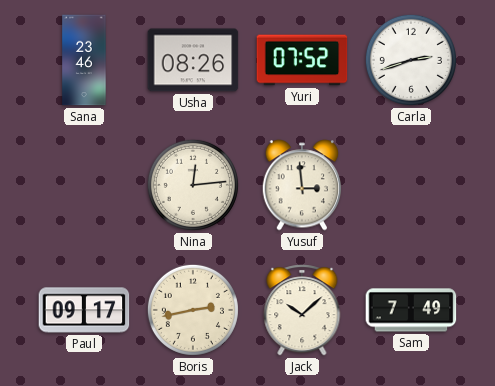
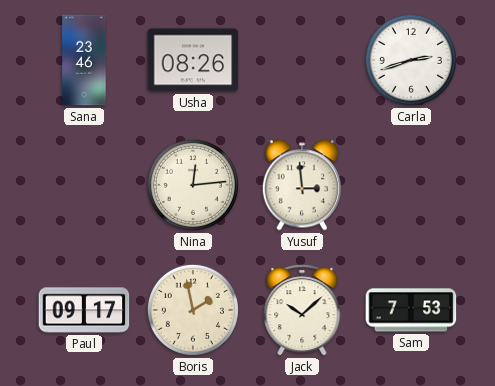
Yuri: 07:52 -> none (302, 60)
Boris: 2:43 -> 1:58 (193, 310)
Sam: 7:49 -> 7:53 (411, 310)
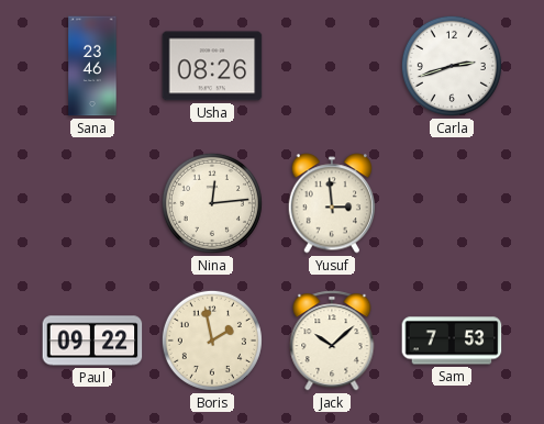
Paul: 09:17 -> 09:22 (92, 341)
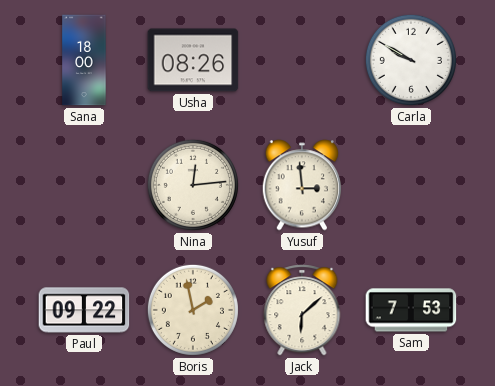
Sana: 23:46 -> 18:00 (84, 60)
Carla: 2:42 -> 9:50 (411, 60)
Jack: 10:08 -> 6:08 (302, 310)
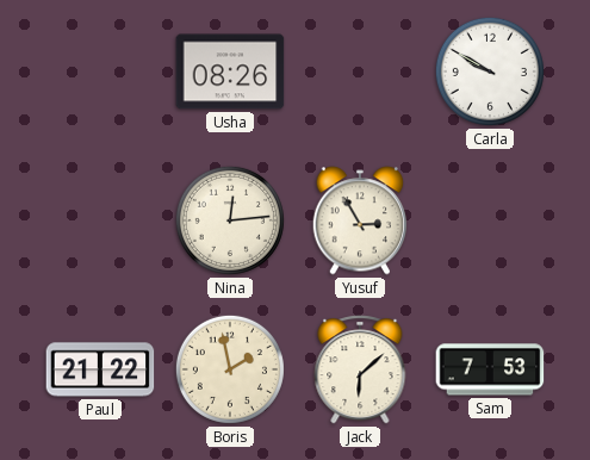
Sana: 18:00 -> none (84, 60)
Yusuf: 2:59 -> 2:55 (360, 220)
Paul: 09:22 -> 21:22 (100, 369)
